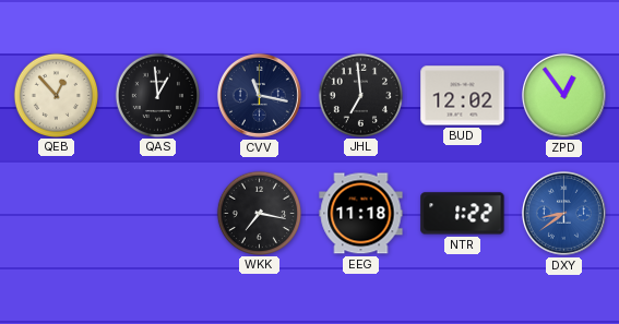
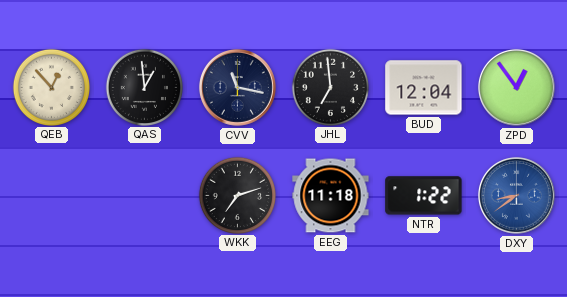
BUD: 12:02 -> 12:04 (424, 88)
WKK: 7:17 -> 7:12 (237, 195)
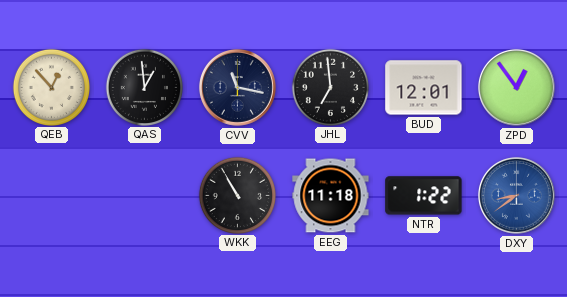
BUD: 12:04 -> 12:01 (424, 88)
WKK: 7:12 -> 10:55 (237, 195)
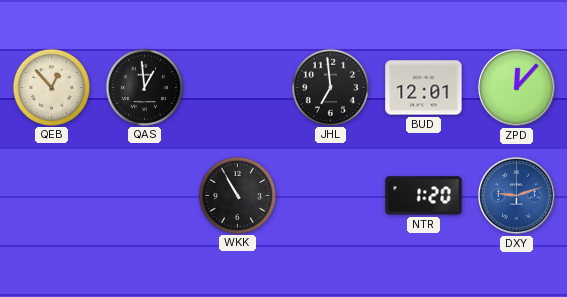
CVV: 11:17 -> none (237, 87)
ZPD: 12:54 -> 12:07 (516, 87)
EEG: 11:18 -> none (331, 196)
NTR: 1:22 -> 1:20 (424, 196)
DXY: 8:39 -> 9:12 (516, 195)
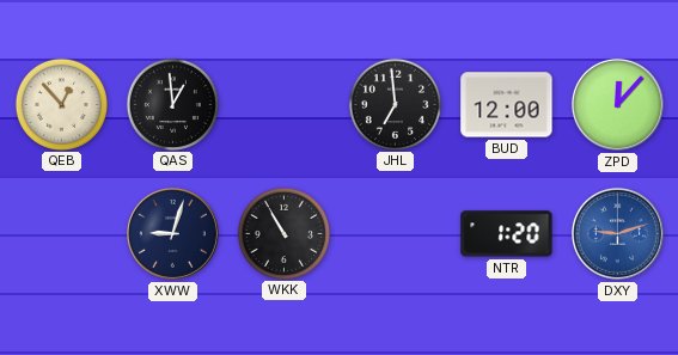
BUD: 12:01 -> 12:00 (507, 105)
XWW: none -> 9:03 (172, 233)
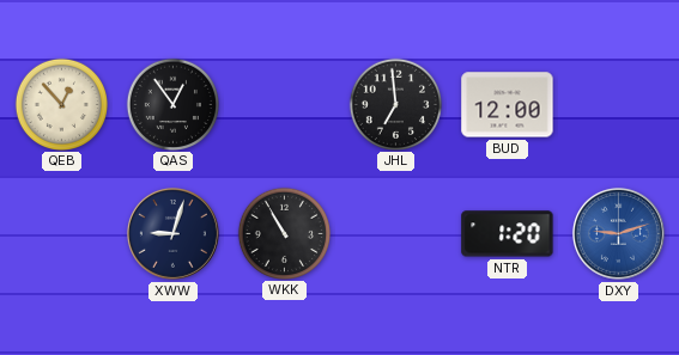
QAS: 12:59 -> 12:54 (172, 104)
ZPD: 12:07 -> none (617, 104)
